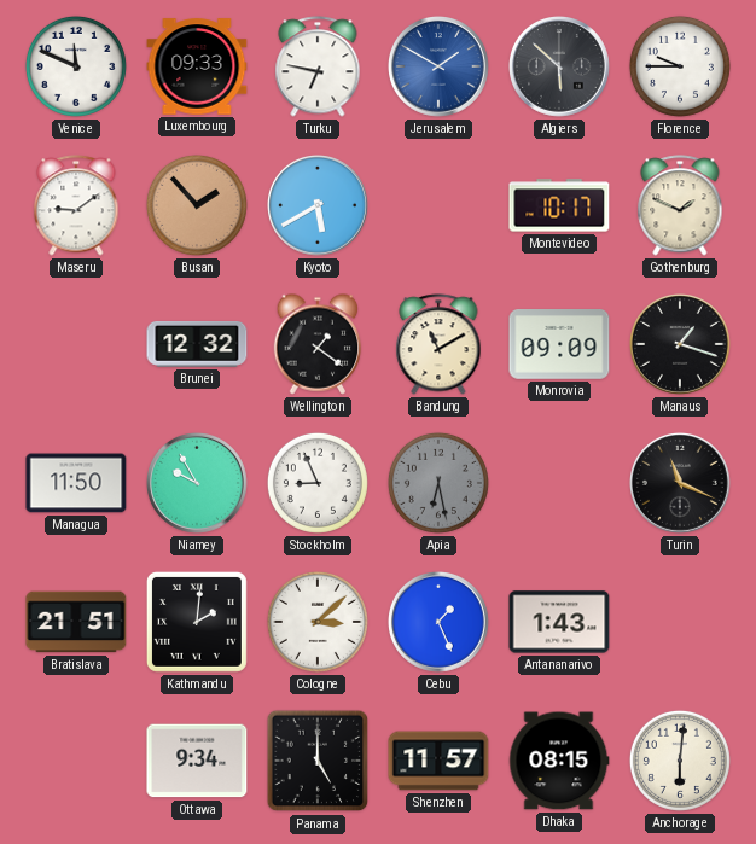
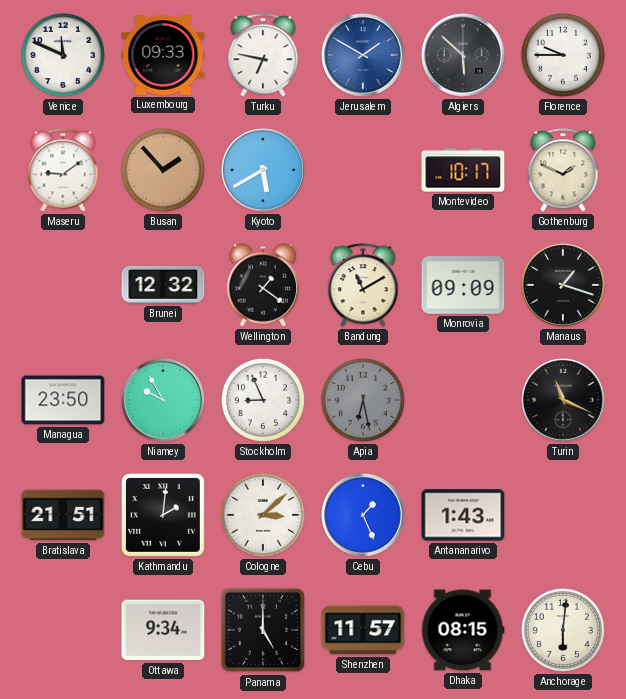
Managua: 11:50 -> 23:50 (63, 400)
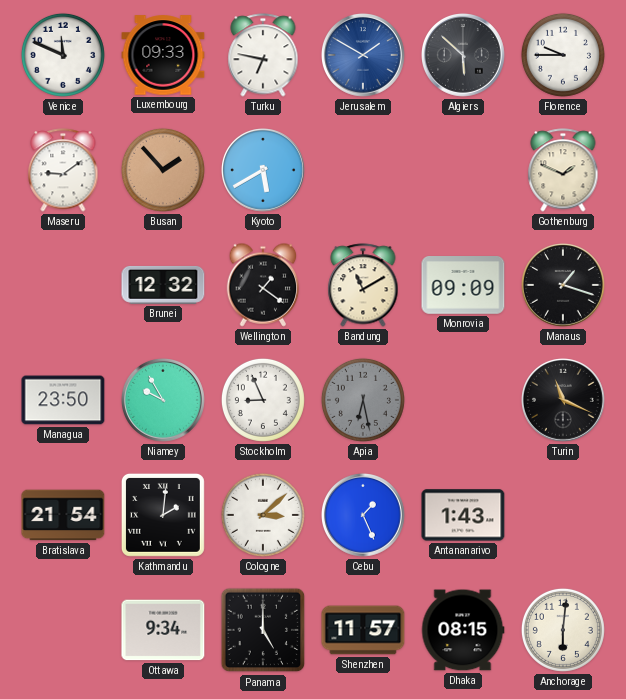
Montevideo: 10:17 -> none (463, 170)
Bratislava: 21:51 -> 21:54 (63, 515)
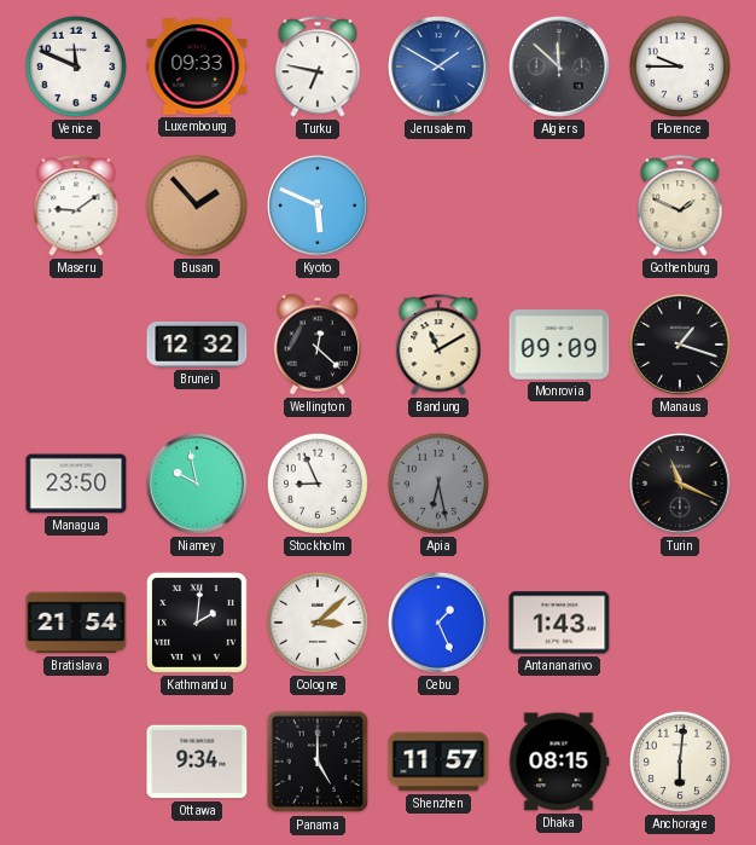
Algiers: 5:52 -> 11:52 (560, 68)
Kyoto: 5:40 -> 5:49 (319, 207)
Wellington: 1:21 -> 12:22 (318, 345)
Niamey: 9:55 -> 9:58 (198, 485)
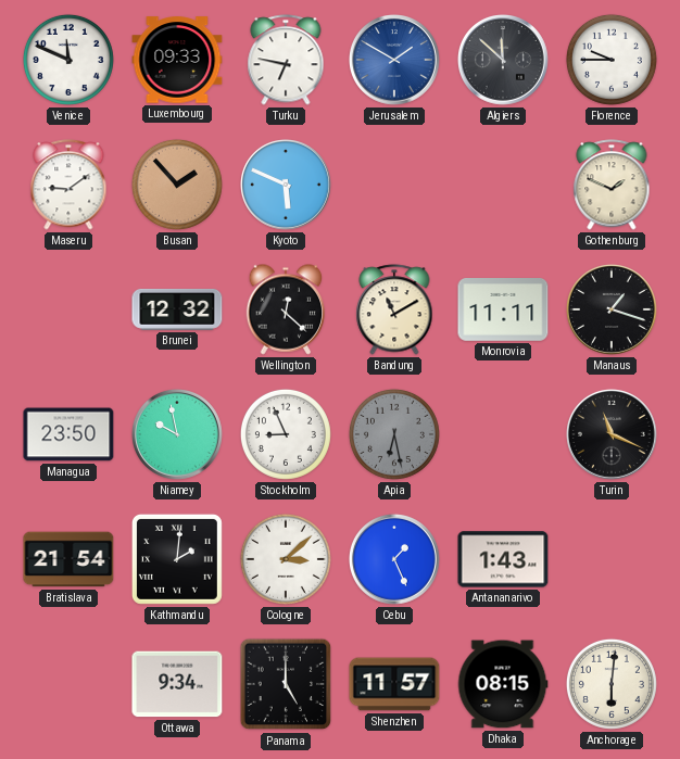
Monrovia: 09:09 -> 11:11 (503, 311)
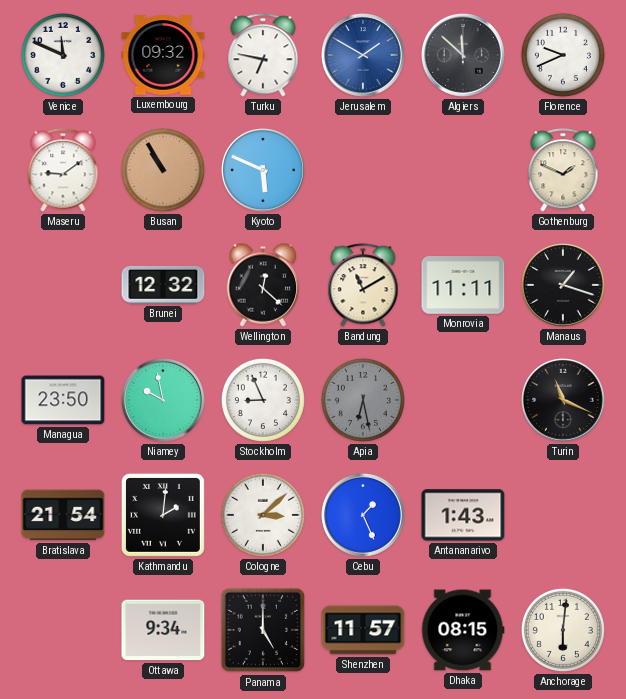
Luxembourg: 09:33 -> 09:32 (163, 55)
Florence: 9:45 -> 9:41 (563, 55)
Busan: 1:53 -> 10:55 (163, 170)
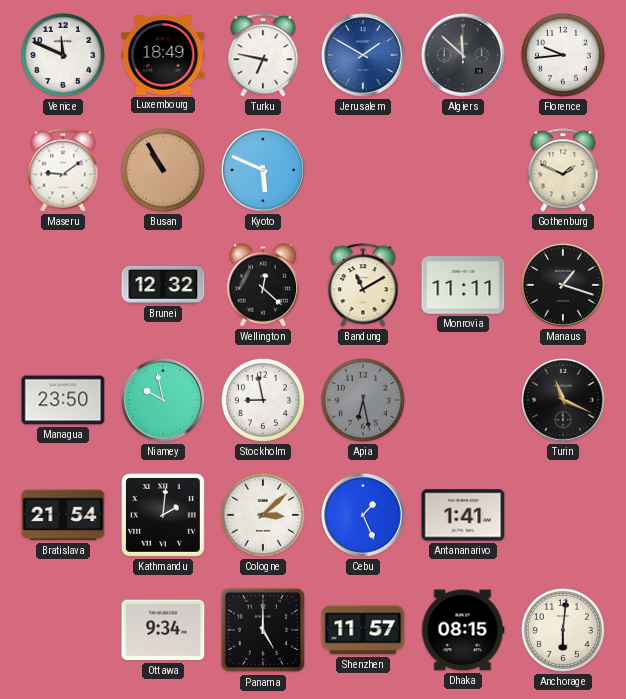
Luxembourg: 09:32 -> 18:49 (163, 55)
Florence: 9:41 -> 9:44 (563, 55)
Stockholm: 8:56 -> 8:58 (263, 400)
Antananarivo: 1:43 -> 1:41 (463, 515)
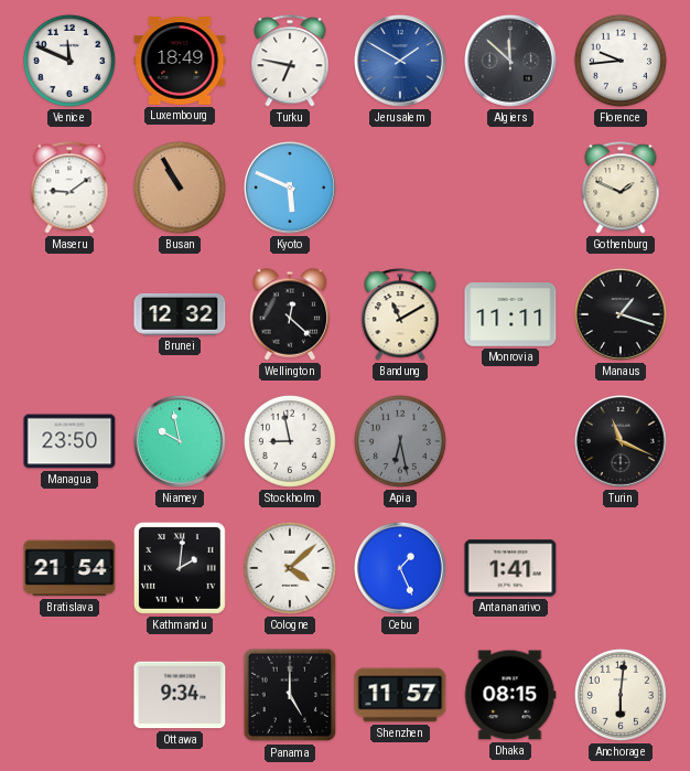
Cologne: 3:08 -> 4:08 (290, 568)
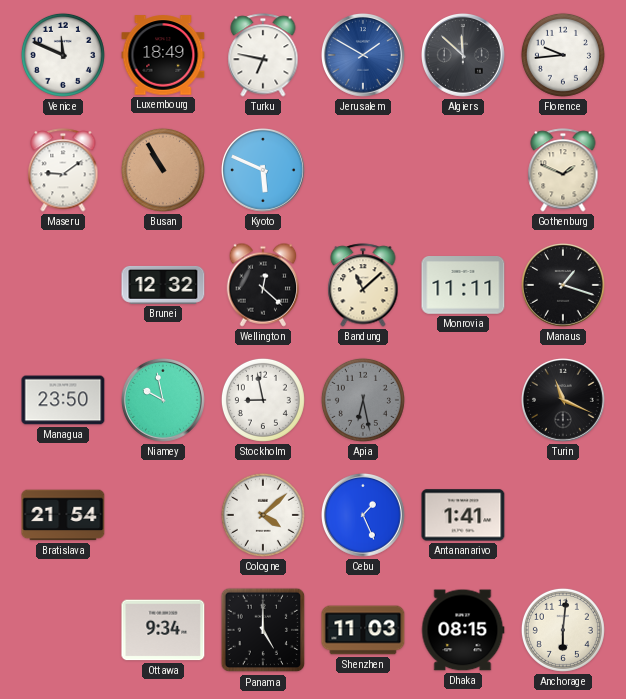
Bandung: 11:10 -> 11:08 (363, 285)
Kathmandu: 2:01 -> none (180, 568)
Shenzhen: 11:57 -> 11:03 (363, 630)
